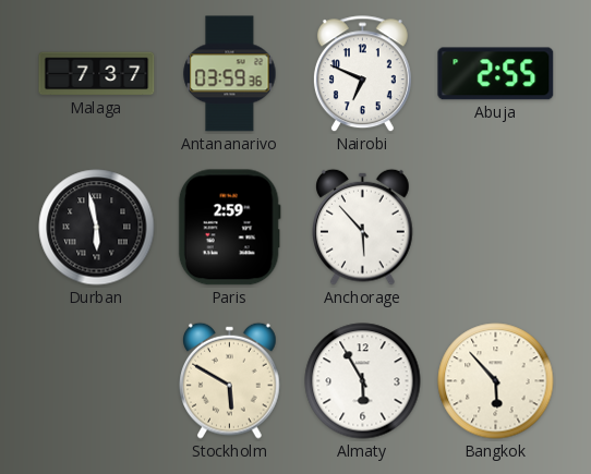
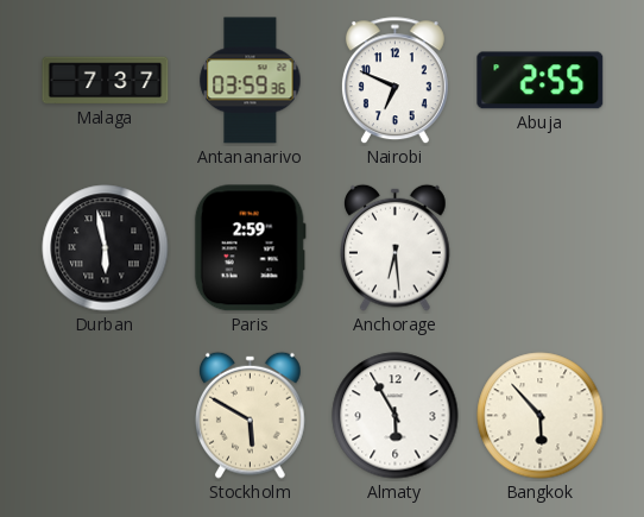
Anchorage: 5:53 -> 6:29 (396, 247)
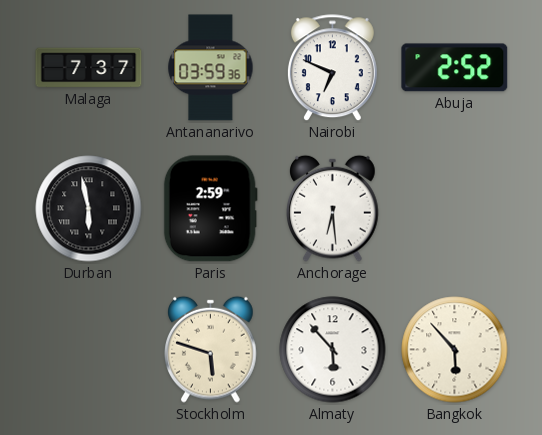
Abuja: 2:55 -> 2:52 (455, 68)
Stockholm: 5:50 -> 5:48 (211, 349)
Almaty: 5:55 -> 5:53 (333, 350)
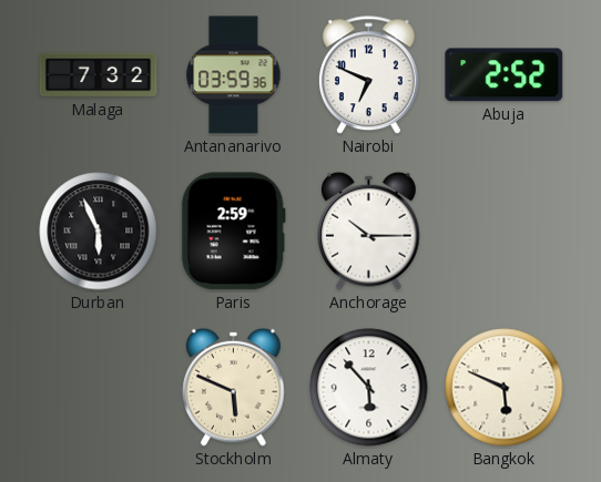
Malaga: 7:37 -> 7:32 (99, 75)
Durban: 5:58 -> 5:56 (99, 232)
Anchorage: 6:29 -> 10:15 (369, 230)
Stockholm: 5:48 -> 5:49 (234, 387)
Bangkok: 5:53 -> 5:49 (505, 388)
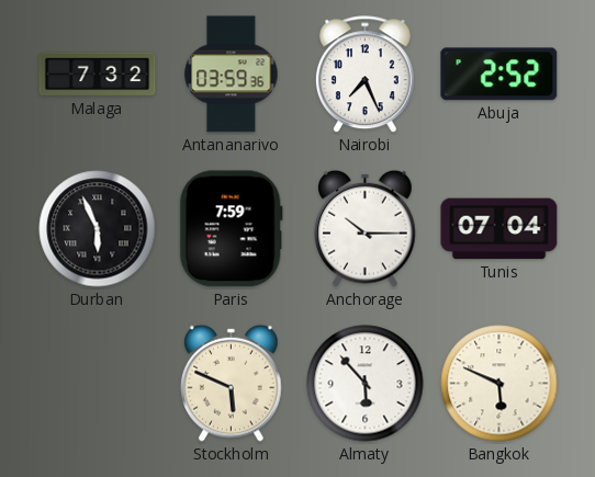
Nairobi: 6:49 -> 7:26 (364, 75)
Paris: 2:59 -> 7:59 (231, 229)
Tunis: none -> 07:04 (499, 229)
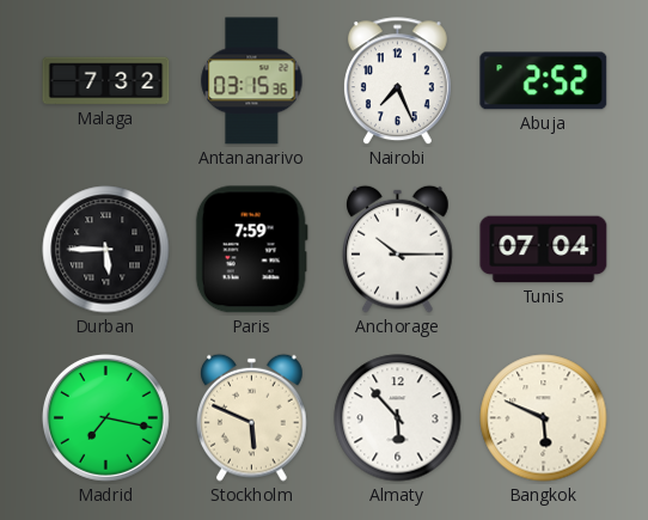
Antananarivo: 03:59 -> 03:15 (252, 81)
Durban: 5:56 -> 5:45 (106, 250)
Madrid: none -> 7:17 (106, 418)
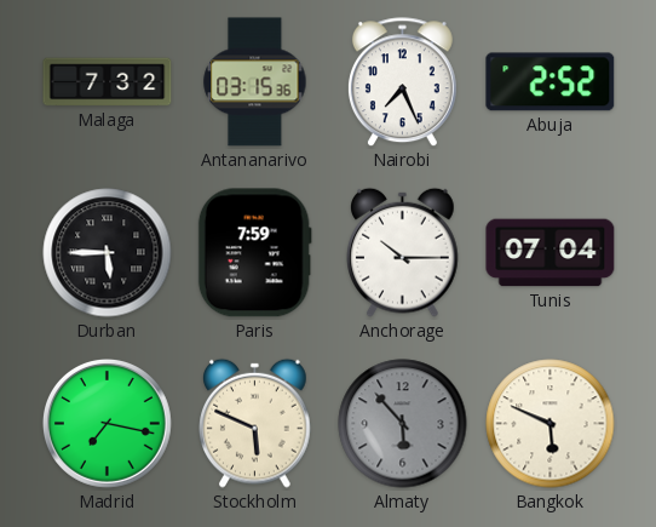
Almaty dial: white -> grey (403, 424)
